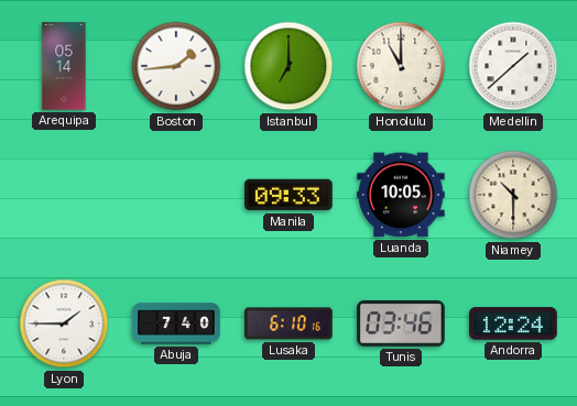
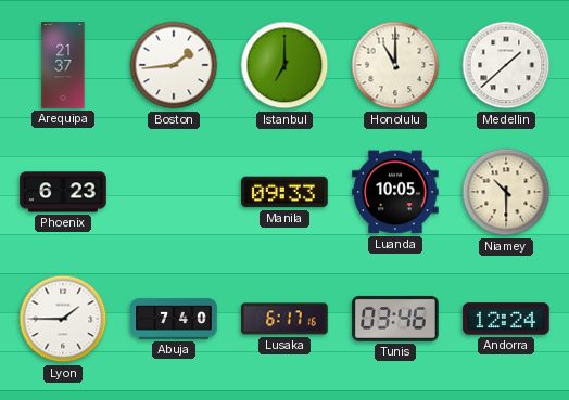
Arequipa: 05:14 -> 21:37 (63, 65)
Phoenix: none -> 6:23 (63, 192)
Lusaka: 6:10 -> 6:17 (284, 319)
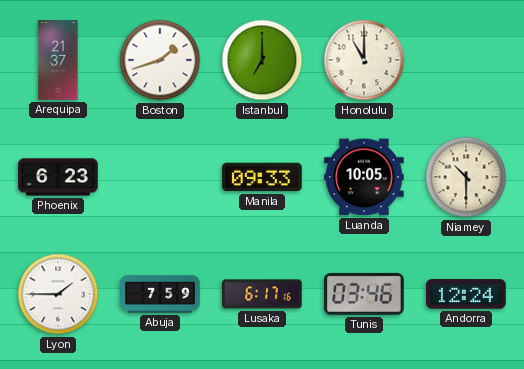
Boston: 1:44 -> 1:42 (160, 60)
Medellin: 1:38 -> none (506, 65)
Abuja: 7:40 -> 7:59 (160, 294)
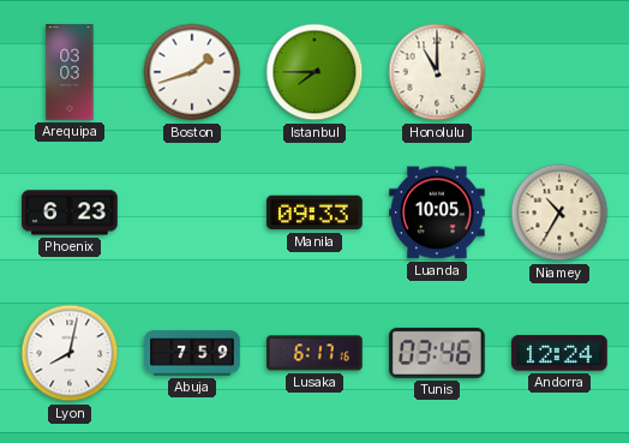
Arequipa: 21:37 -> 03:03 (70, 72)
Istanbul: 7:00 -> 7:45 (314, 72)
Niamey: 10:30 -> 10:35 (559, 212)
Lyon: 1:45 -> 8:02 (70, 353)
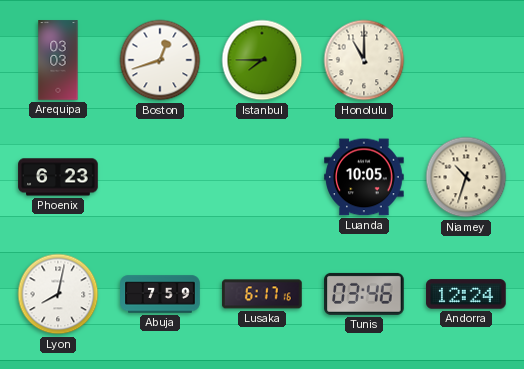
Boston: 1:42 -> 12:42 (160, 60)
Manila: 09:33 -> none (314, 212)
Niamey: 10:35 -> 10:33 (466, 177)
